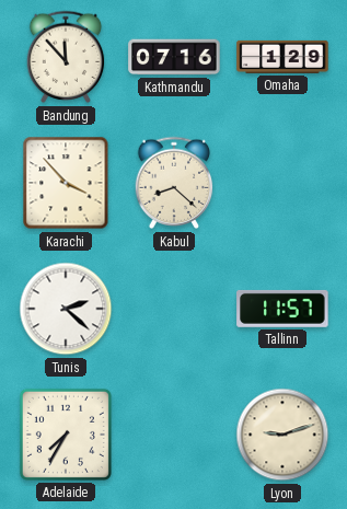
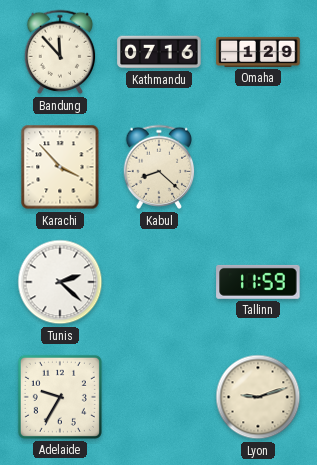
Tallinn: 11:57 -> 11:59 (258, 282)
Adelaide: 7:35 -> 9:35 (60, 397)
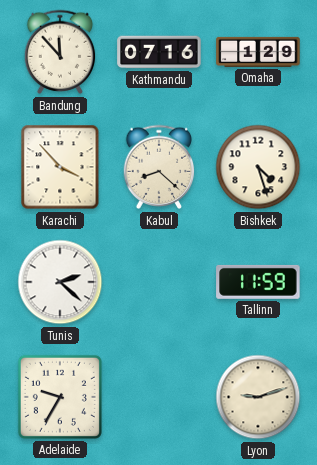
Bishkek: none -> 4:27 (258, 167)
